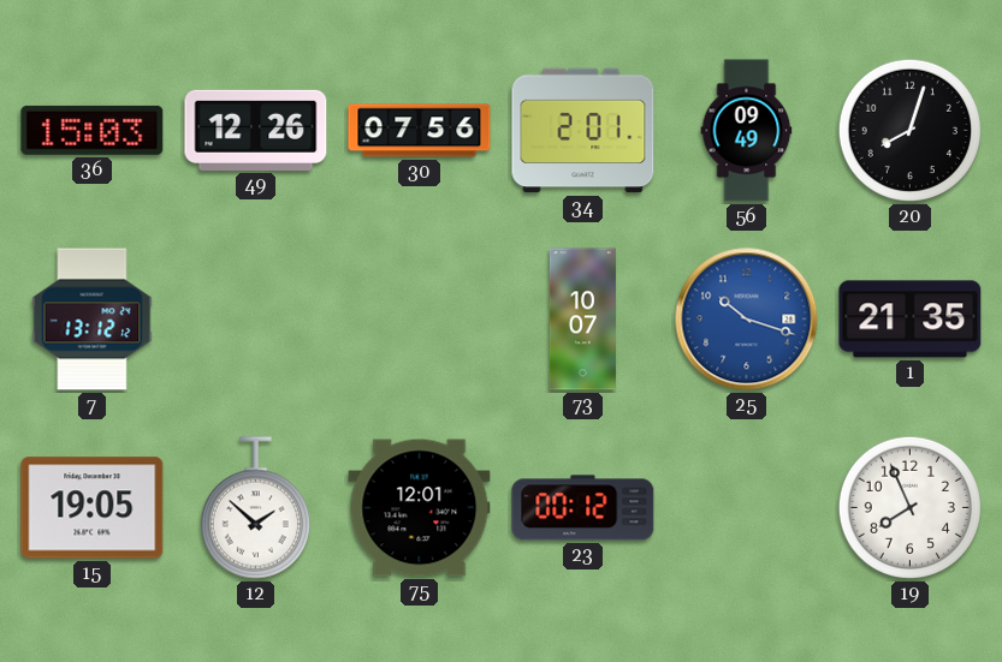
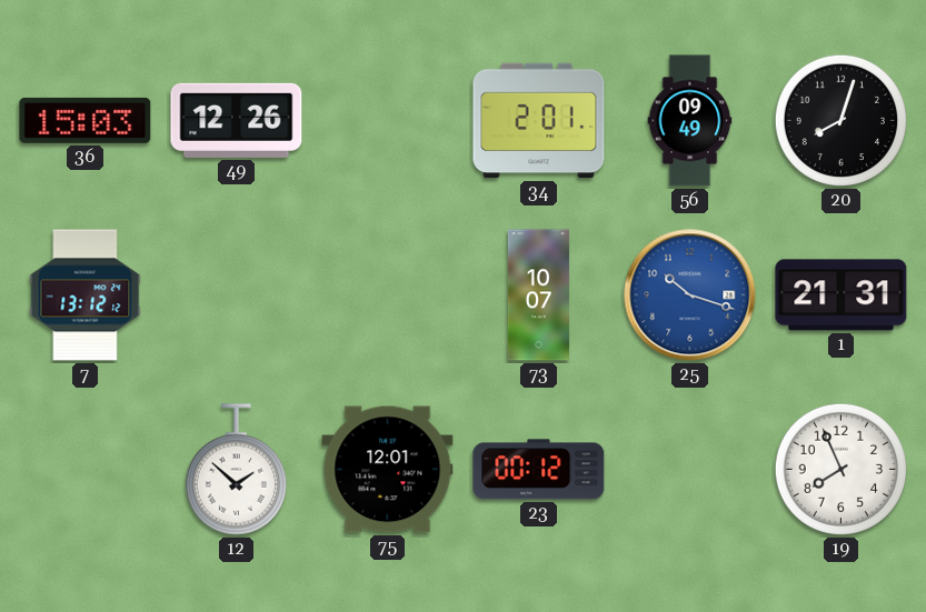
30: 07:56 -> none (420, 131)
1: 21:35 -> 21:31 (842, 295)
15: 19:05 -> none (93, 508)
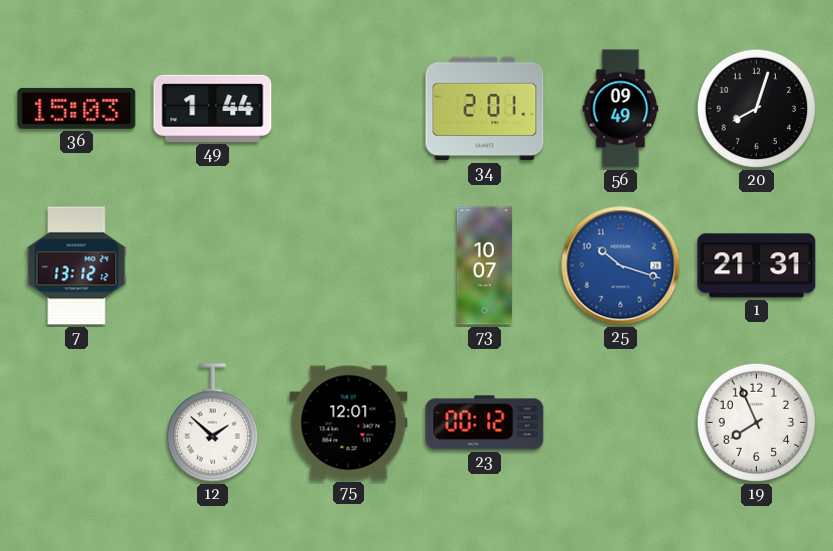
49: 12:26 -> 1:44 (213, 108)
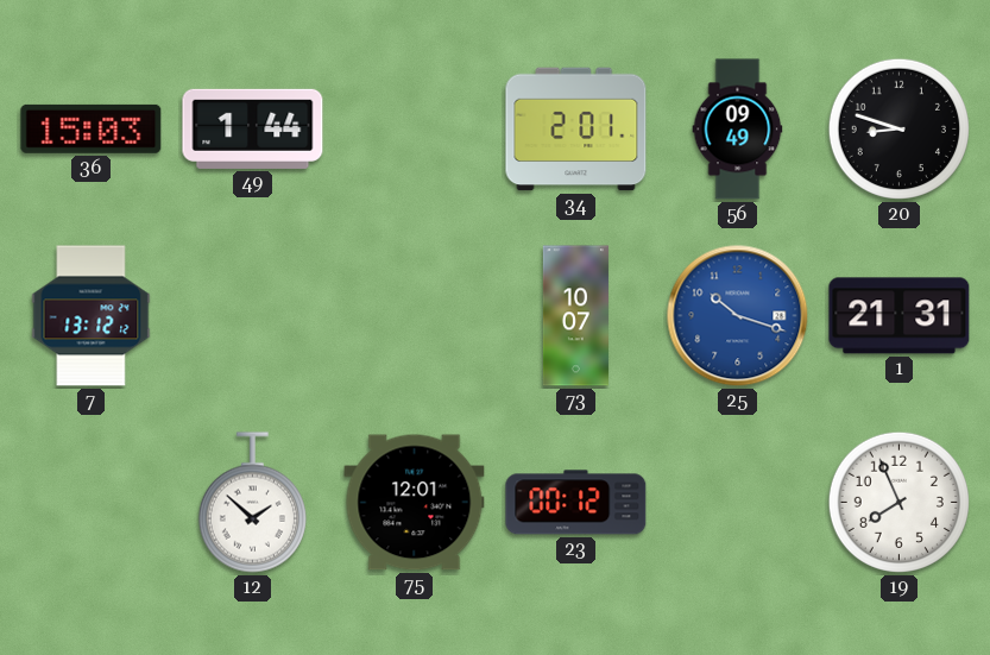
20: 8:03 -> 8:48 (898, 128)
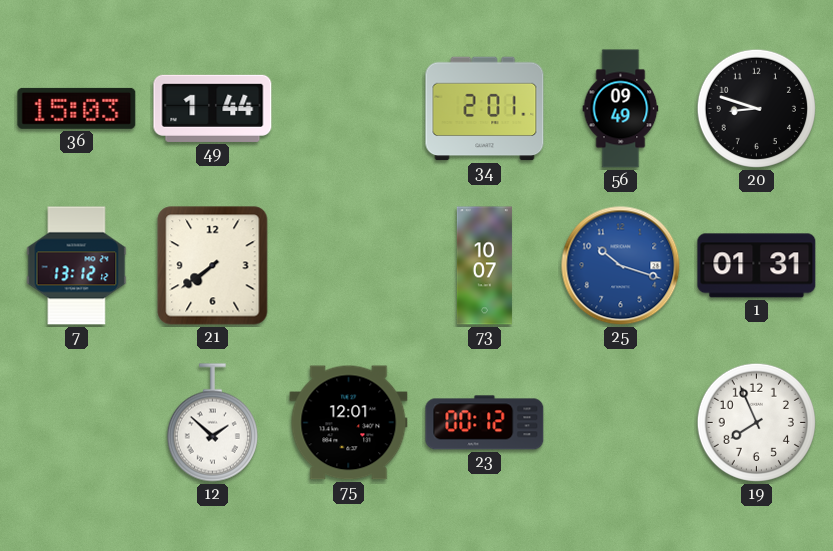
21: none -> 7:39 (213, 266)
1: 21:31 -> 01:31 (757, 266)
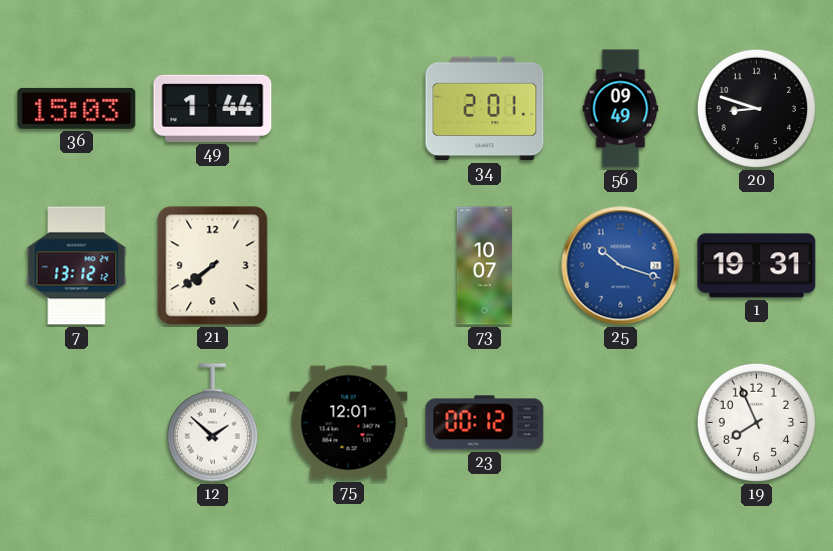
1: 01:31 -> 19:31 (757, 266)
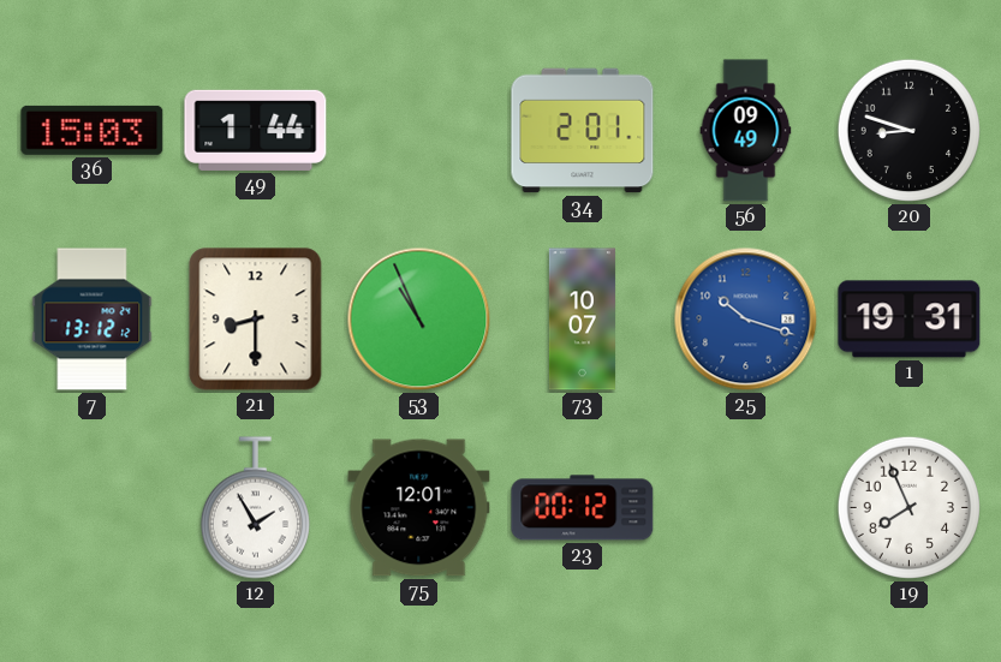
21: 7:39 -> 8:30 (256, 320)
53: none -> 10:56 (419, 320)
12: 1:52 -> 1:55 (255, 508)
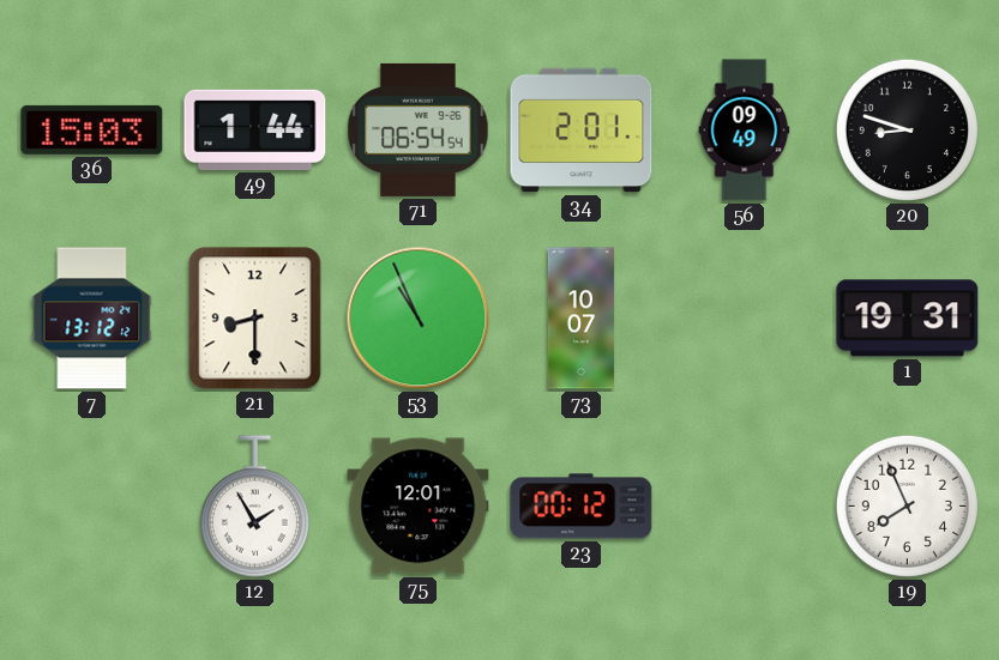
71: none -> 06:54 (419, 129)
25: 10:18 -> none (746, 320)
